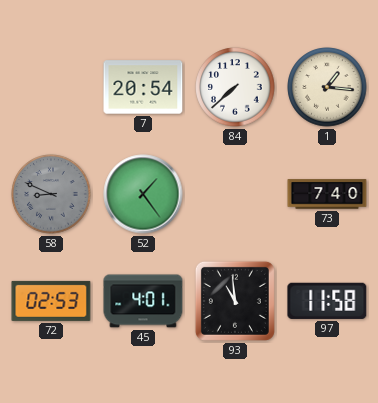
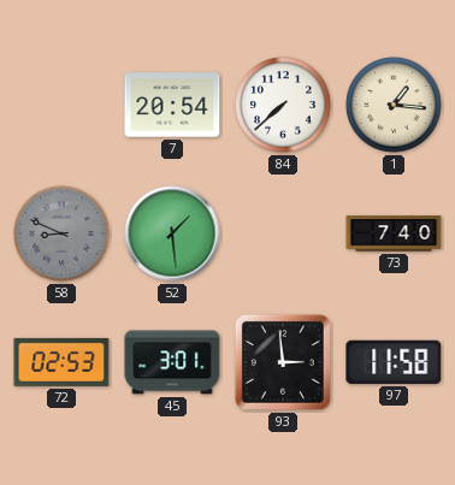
52: 1:24 -> 1:29 (172, 233)
45: 4:01 -> 3:01 (172, 362)
93: 10:59 -> 2:59 (283, 362)
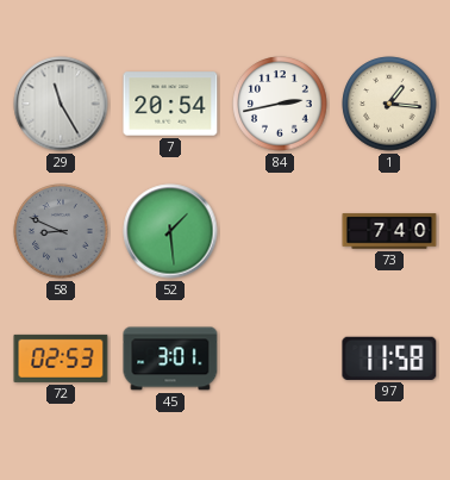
29: none -> 11:25 (61, 104)
84: 7:38 -> 2:43 (280, 104)
93: 2:59 -> none (283, 362)
